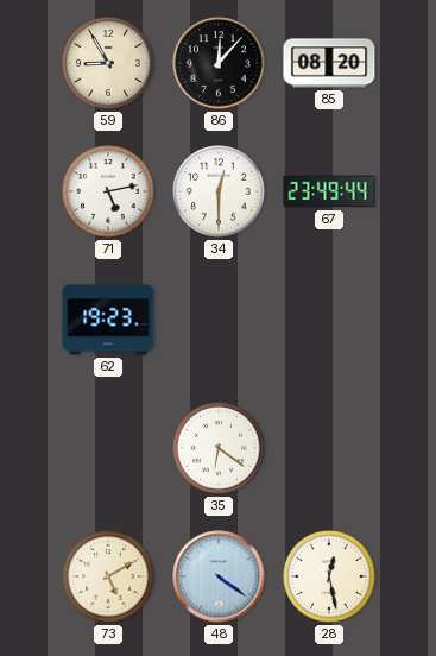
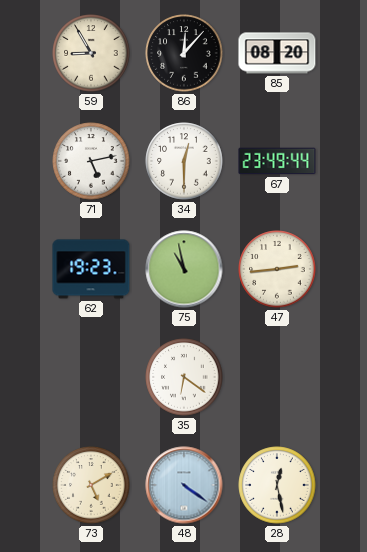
75: none -> 10:58 (184, 269)
47: none -> 2:44 (277, 269)
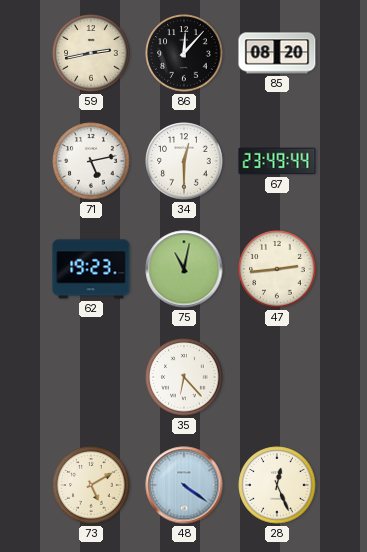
59: 8:55 -> 2:43 (91, 53)
75: 10:58 -> 11:02 (184, 269)
35: 6:21 -> 6:23 (184, 377)
28: 12:28 -> 12:26 (277, 485)
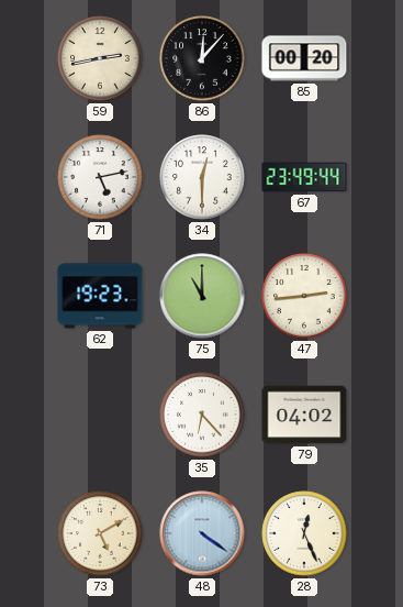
85: 08:20 -> 00:20 (304, 58)
75: 11:02 -> 11:00 (202, 296)
79: none -> 04:02 (304, 415)
